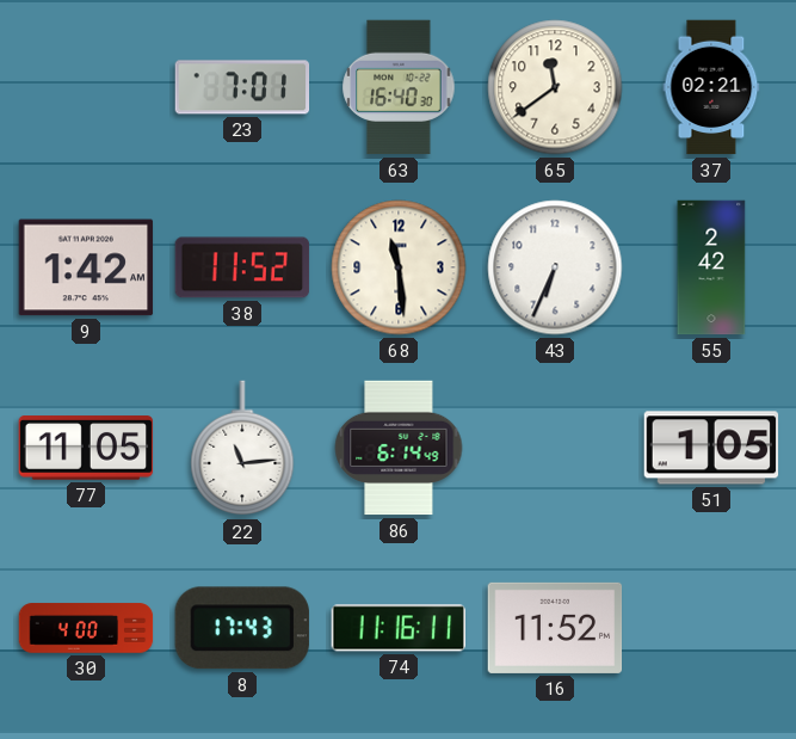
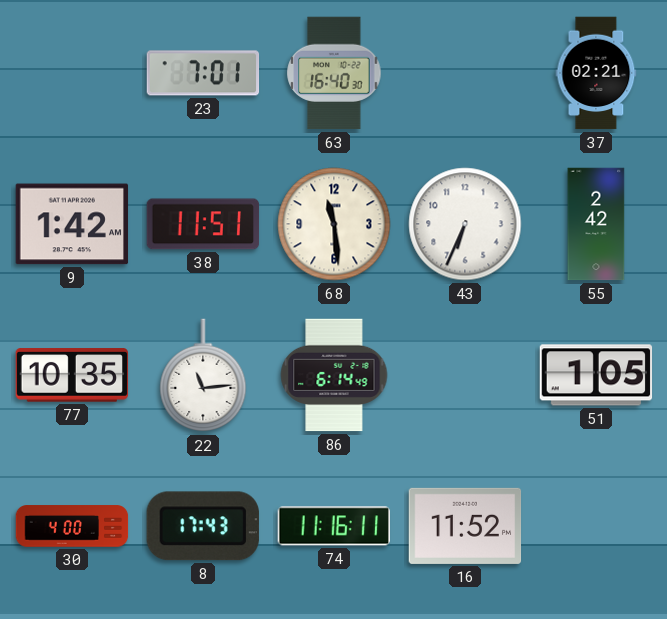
65: 11:39 -> none (555, 87)
38: 11:52 -> 11:51 (203, 224)
77: 11:05 -> 10:35 (72, 375)
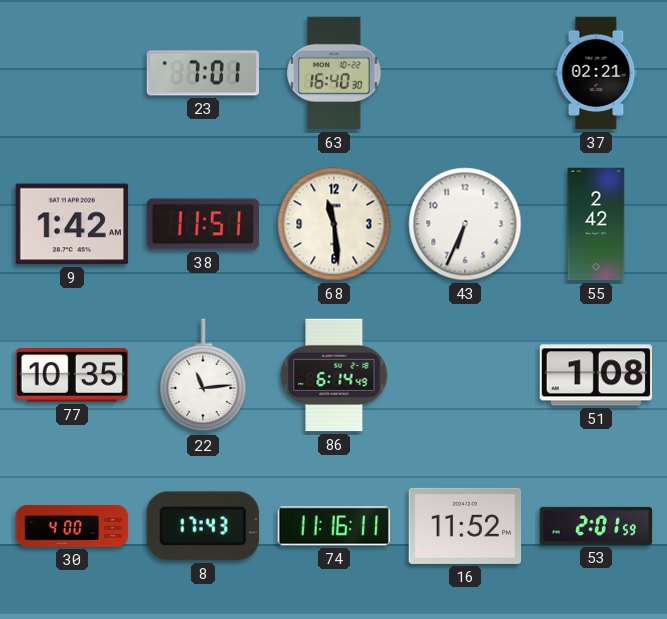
51: 1:05 -> 1:08 (596, 375)
53: none -> 2:01 (596, 526)
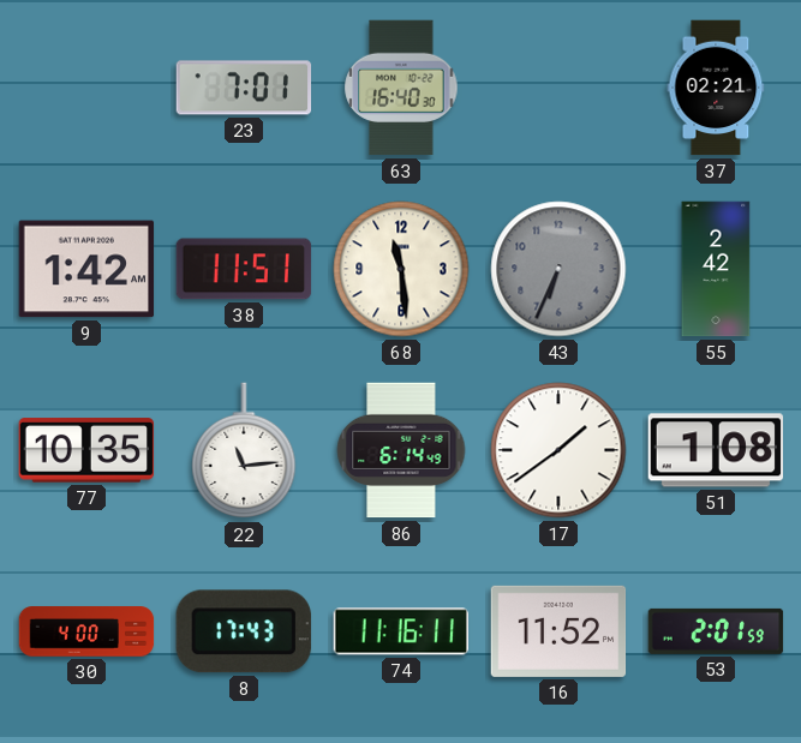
43 dial: white -> grey (558, 269)
17: none -> 1:39 (558, 450)
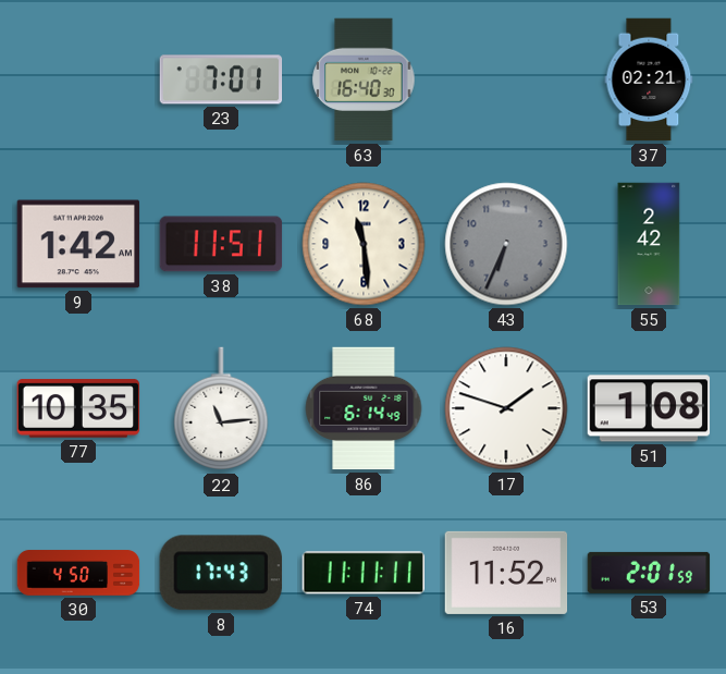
17: 1:39 -> 1:48 (506, 408)
30: 4:00 -> 4:50 (78, 573)
74: 11:16 -> 11:11 (362, 573)
